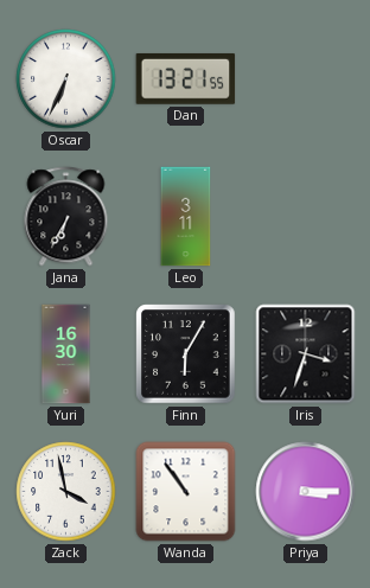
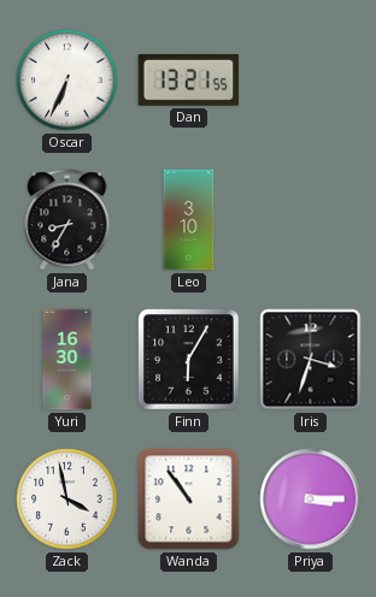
Jana: 6:35 -> 8:35 (67, 220)
Leo: 3:11 -> 3:10 (189, 220)
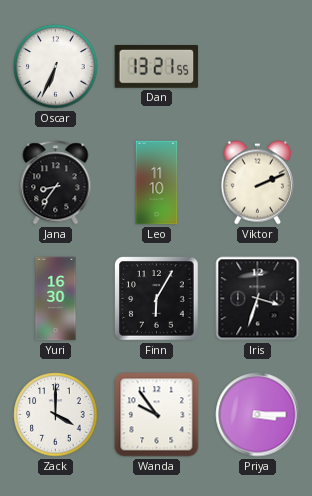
Jana: 8:35 -> 8:36 (56, 183)
Leo: 3:10 -> 11:10 (157, 183)
Viktor: none -> 2:11 (257, 183)
Zack: 3:58 -> 4:00 (56, 415)
Wanda: 10:54 -> 9:54 (157, 415)
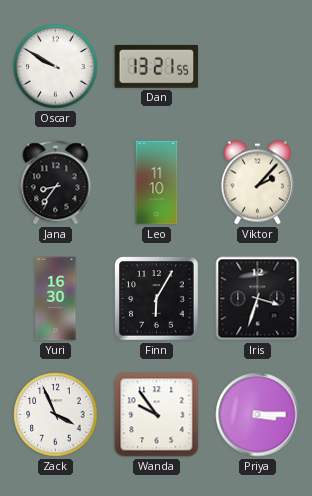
Oscar: 6:34 -> 9:50 (56, 67)
Viktor: 2:11 -> 2:07 (257, 183)
Zack: 4:00 -> 3:56 (56, 415)
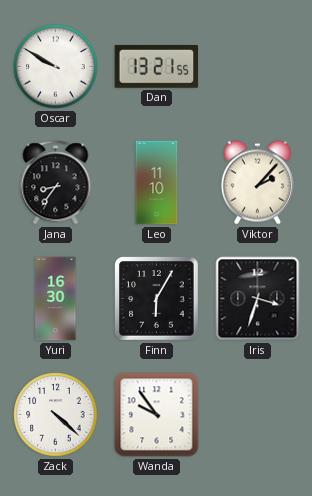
Zack: 3:56 -> 4:22 (56, 415)
Priya: 3:15 -> none (258, 415)
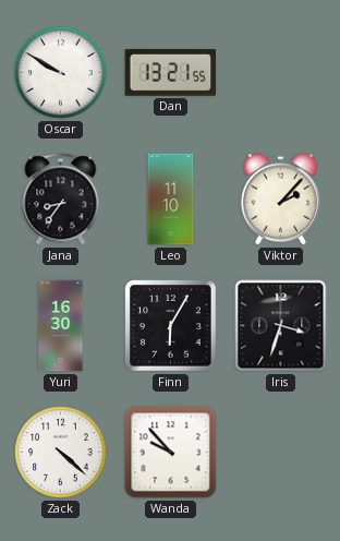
Wanda: 9:54 -> 9:53 (171, 453)
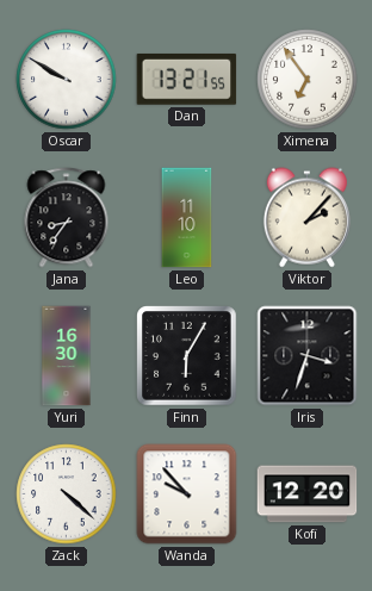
Ximena: none -> 6:54 (308, 80)
Kofi: none -> 12:20 (308, 494)
